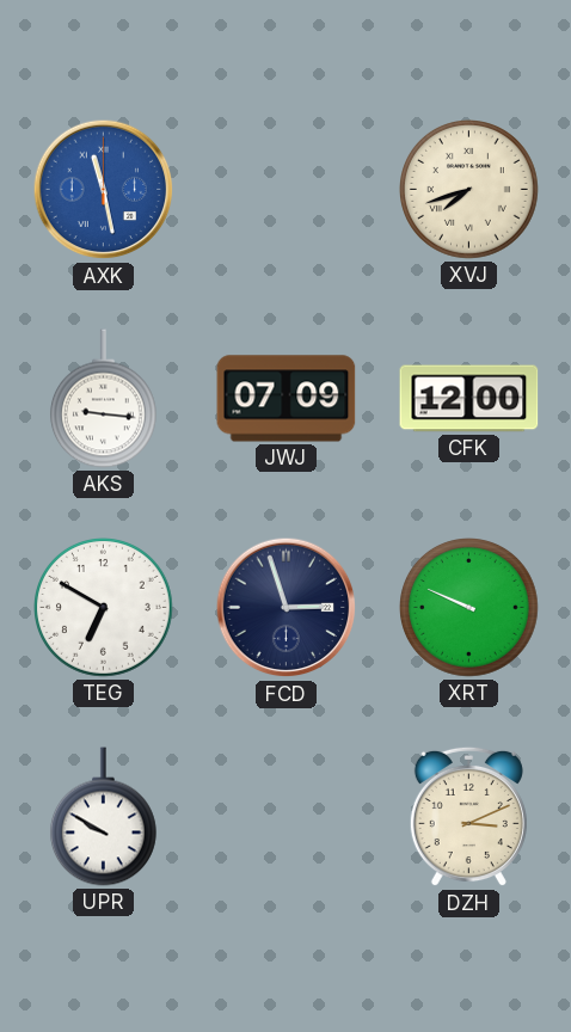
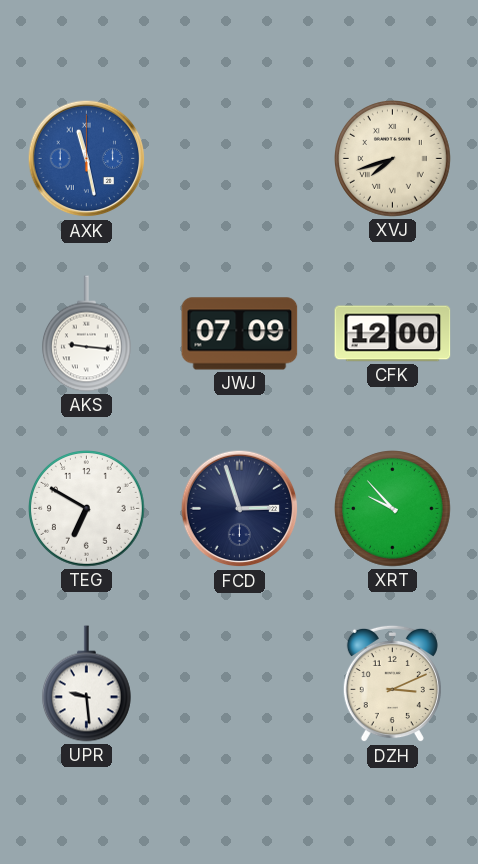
XRT: 9:49 -> 9:53 (393, 509)
UPR: 9:50 -> 9:29 (86, 684)
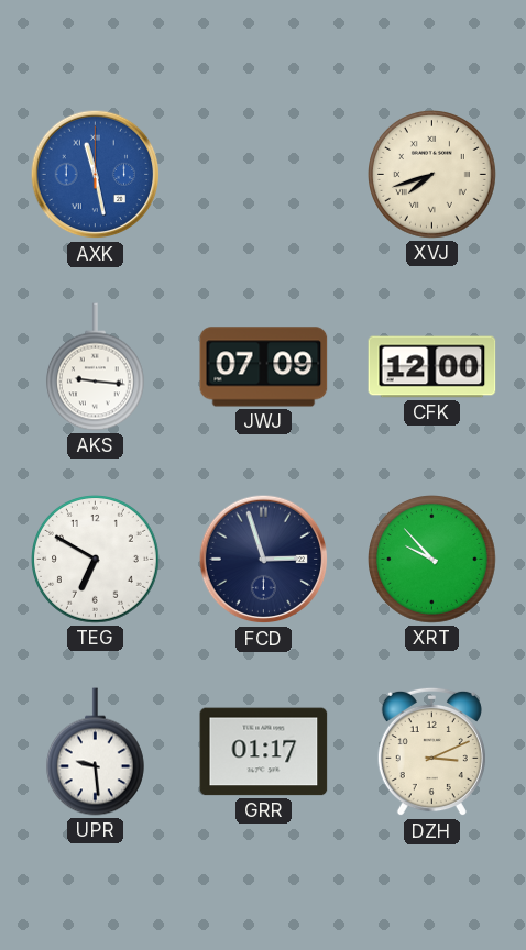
GRR: none -> 01:17 (264, 752)
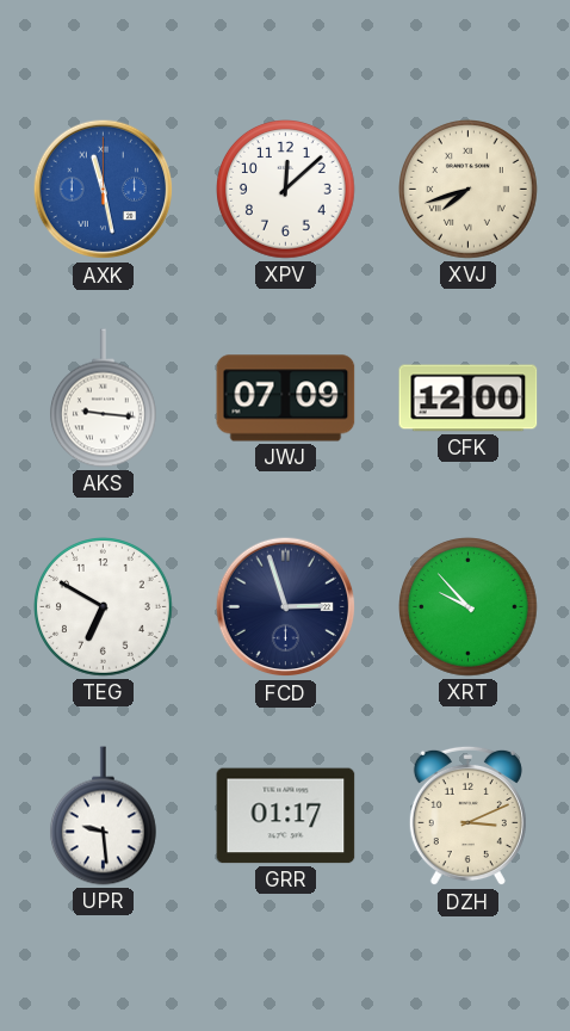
XPV: none -> 12:08 (286, 190)
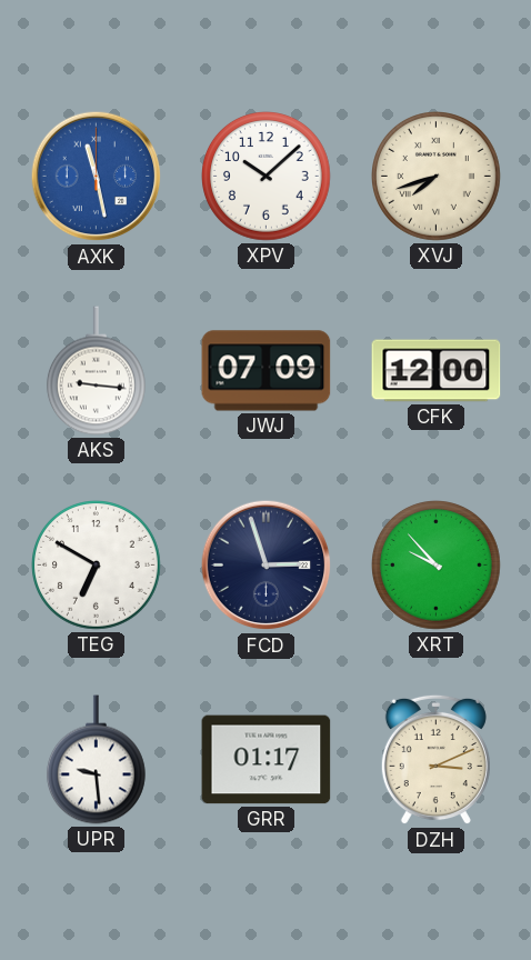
XPV: 12:08 -> 10:08 (267, 177)
